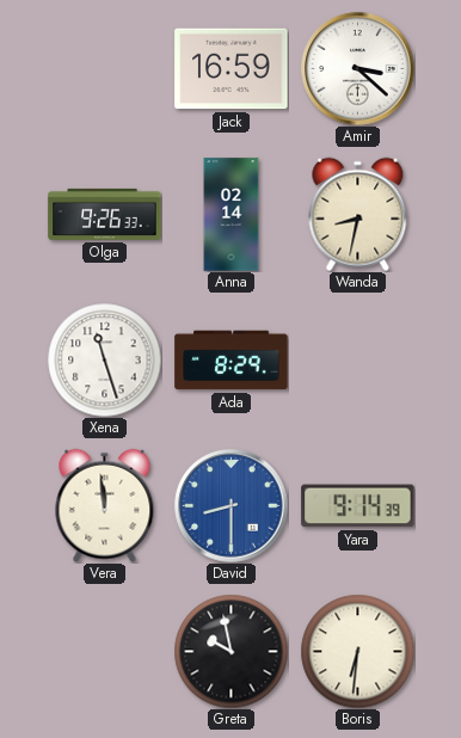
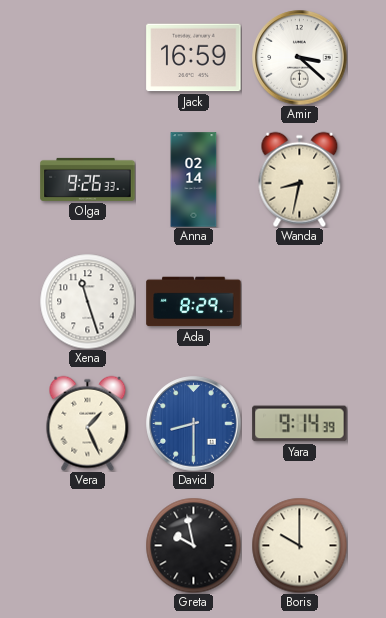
Vera: 11:59 -> 1:26 (88, 423)
Boris: 6:31 -> 10:00 (299, 545)
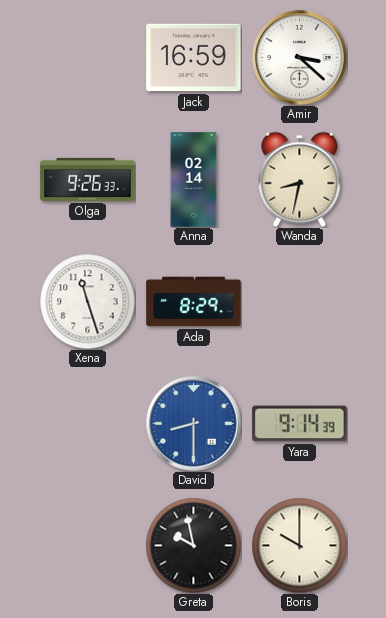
Vera: 1:26 -> none (88, 423)
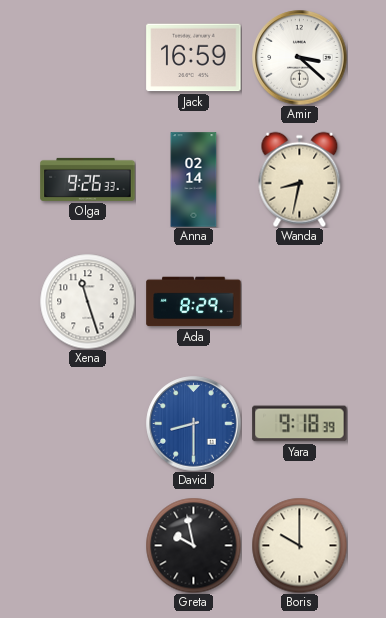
Yara: 9:14 -> 9:18 (300, 424)
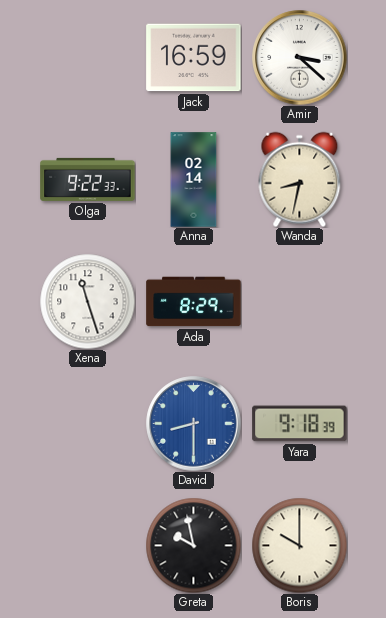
Olga: 9:26 -> 9:22 (88, 179)
